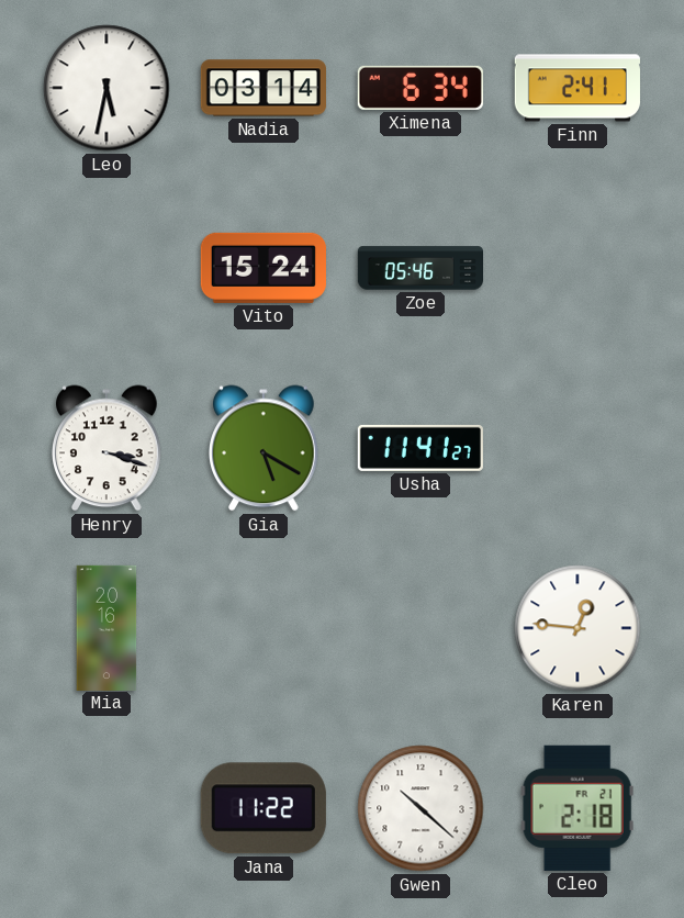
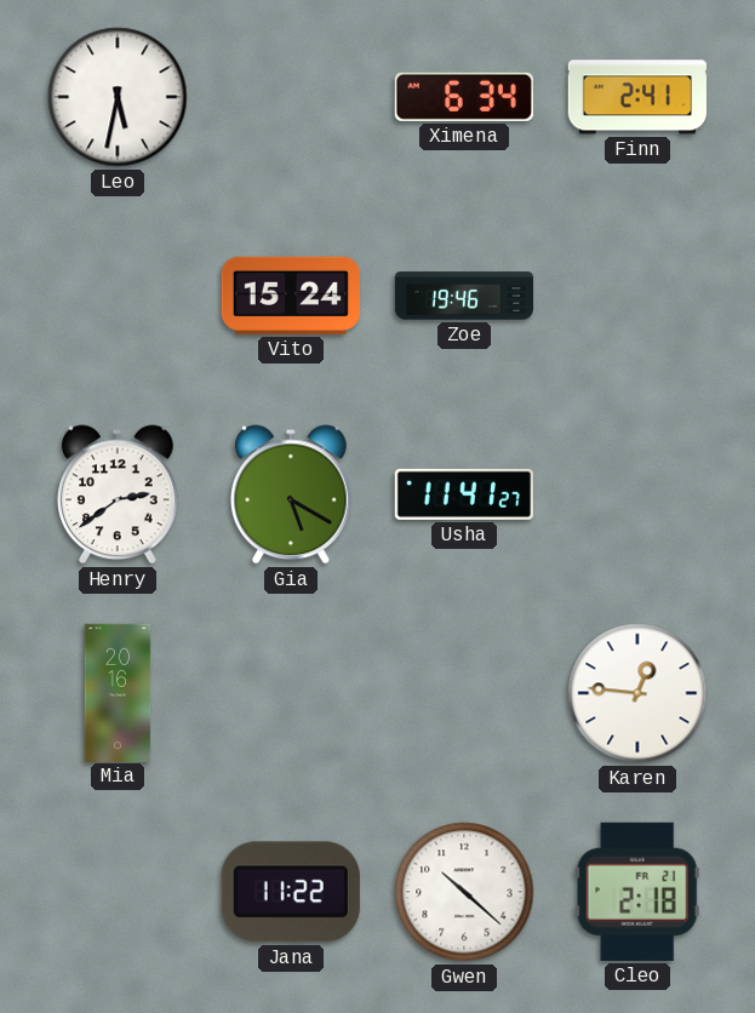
Nadia: 03:14 -> none (262, 88)
Zoe: 05:46 -> 19:46 (463, 296)
Henry: 3:18 -> 2:39 (119, 494)
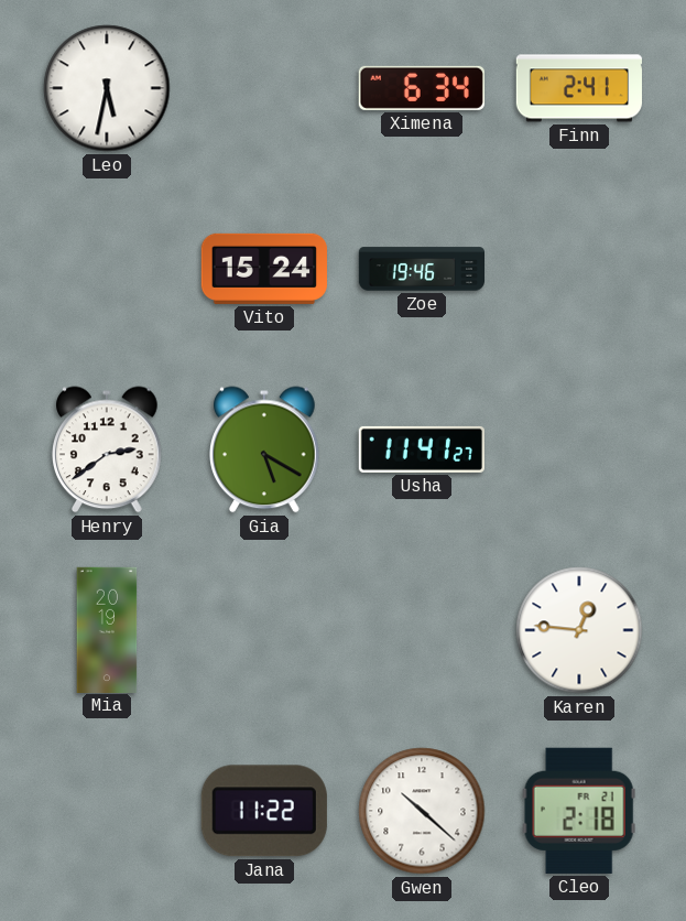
Mia: 20:16 -> 20:19 (107, 629)
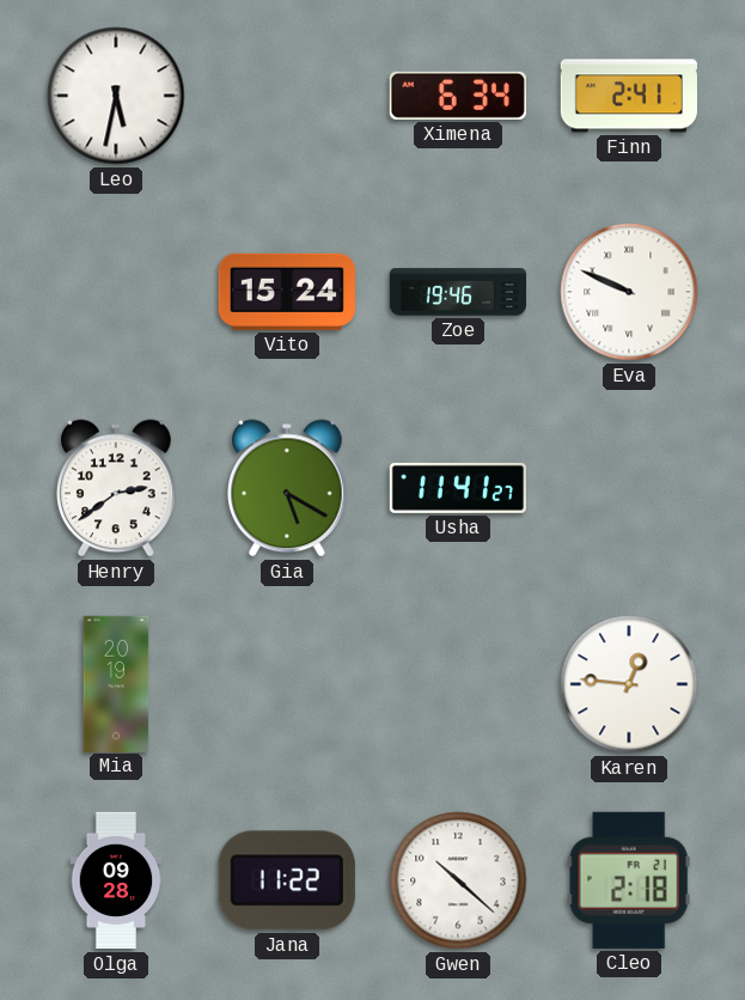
Eva: none -> 9:49 (629, 292)
Olga: none -> 09:28 (116, 880)
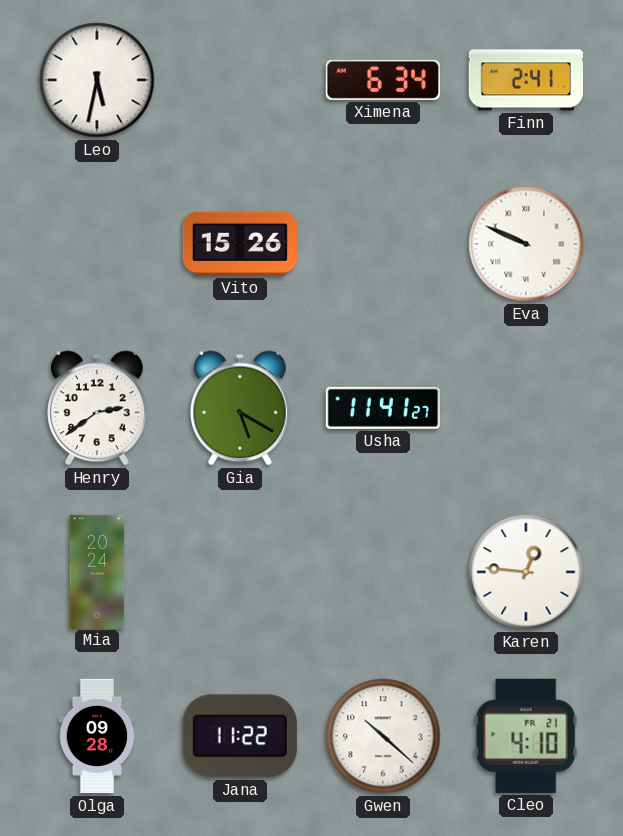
Vito: 15:24 -> 15:26 (240, 244)
Zoe: 19:46 -> none (457, 292)
Mia: 20:19 -> 20:24 (97, 571)
Cleo: 2:18 -> 4:10 (526, 736)
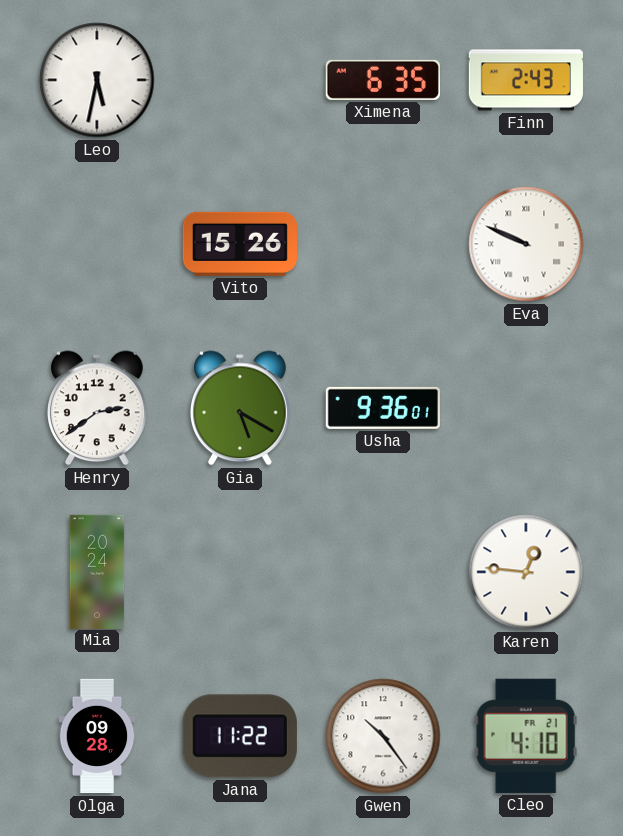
Ximena: 6:34 -> 6:35 (383, 80)
Finn: 2:41 -> 2:43 (525, 80)
Usha: 11:41 -> 9:36 (383, 408)
Gwen: 10:22 -> 10:24 (383, 736)
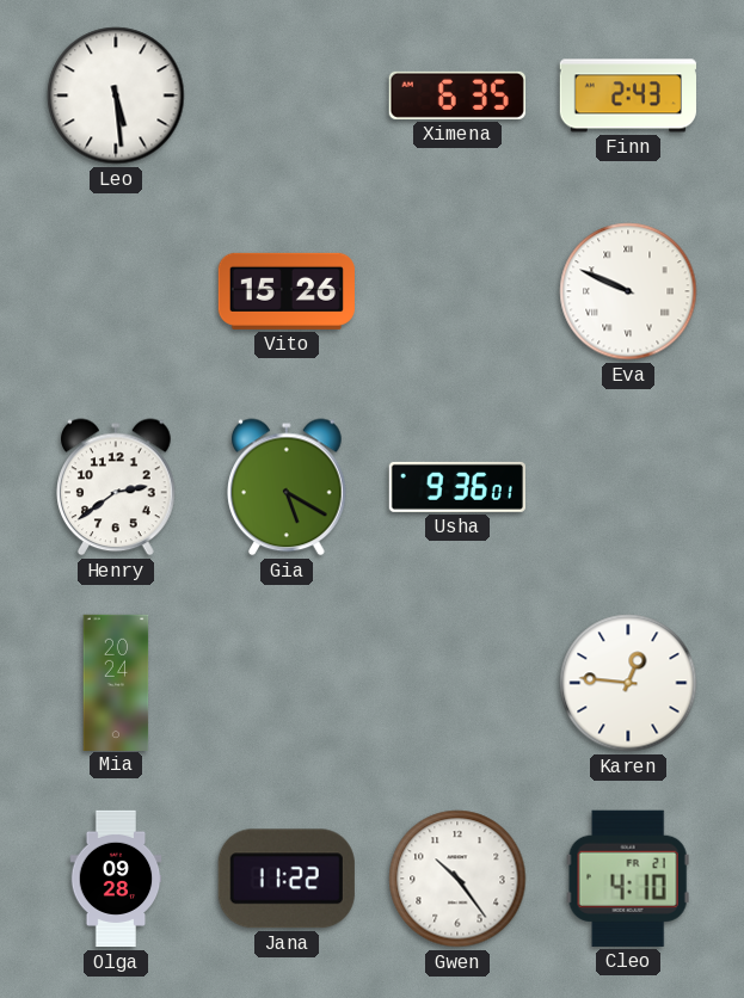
Leo: 5:32 -> 5:29 (116, 96)
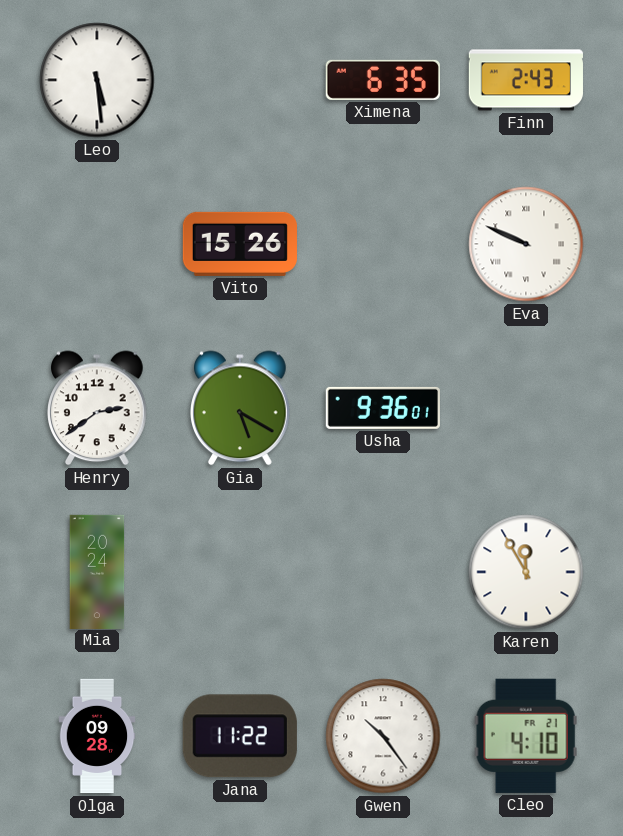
Karen: 12:46 -> 11:55 (526, 572)
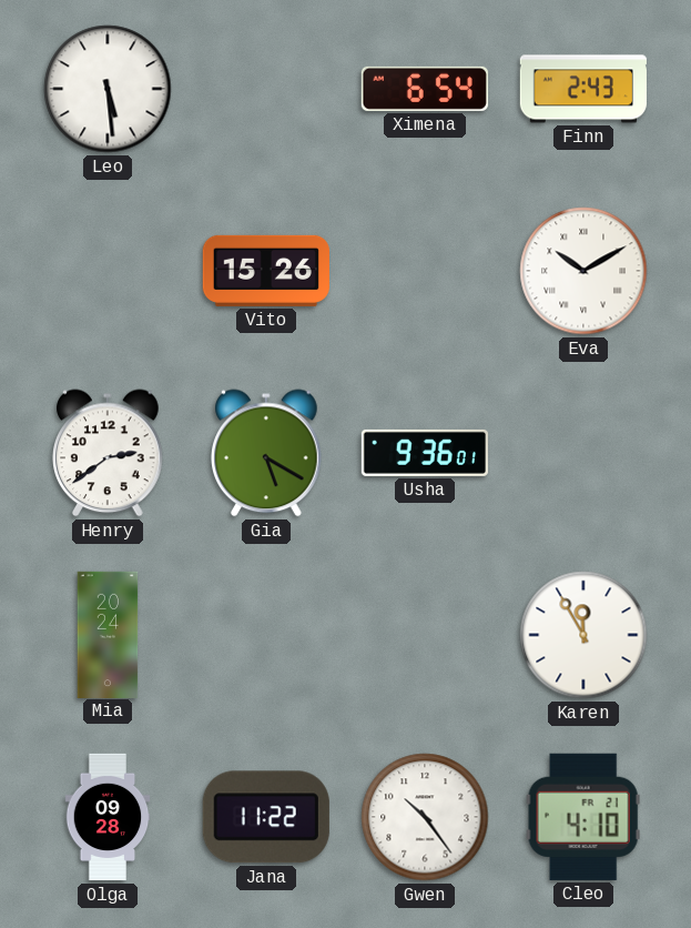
Ximena: 6:35 -> 6:54 (425, 89)
Eva: 9:49 -> 10:10 (583, 271)
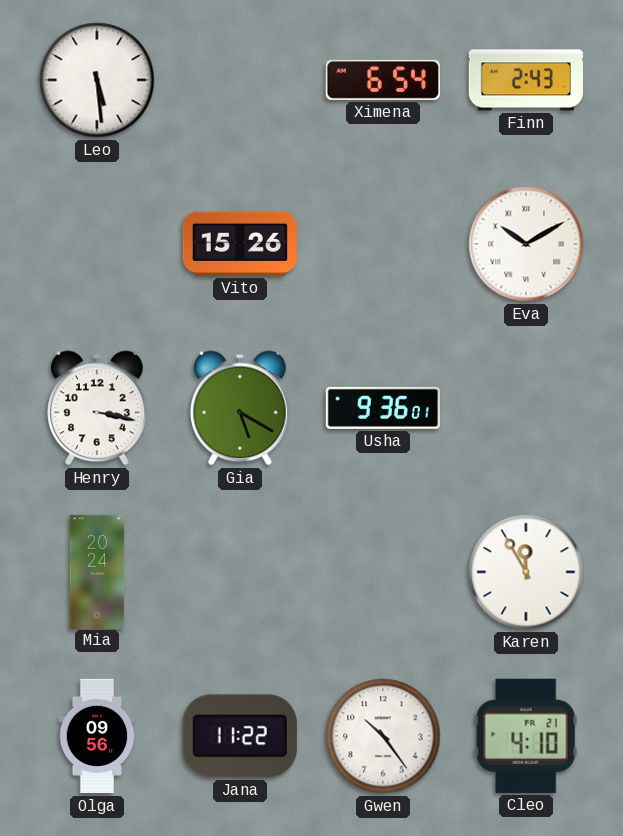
Henry: 2:39 -> 3:17 (98, 408)
Olga: 09:28 -> 09:56 (97, 736)
